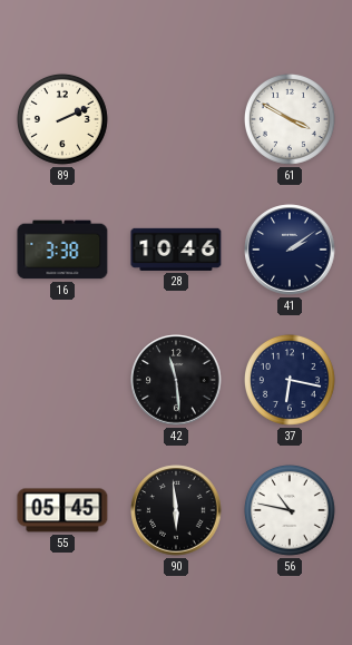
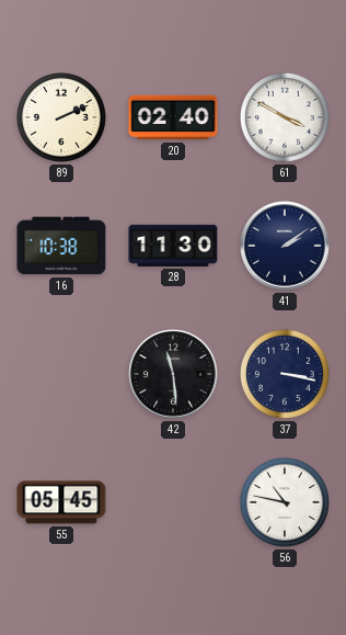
20: none -> 02:40 (173, 117)
16: 3:38 -> 10:38 (61, 246)
28: 10:46 -> 11:30 (173, 246)
37: 6:17 -> 3:17 (285, 374)
90: 5:59 -> none (176, 510)
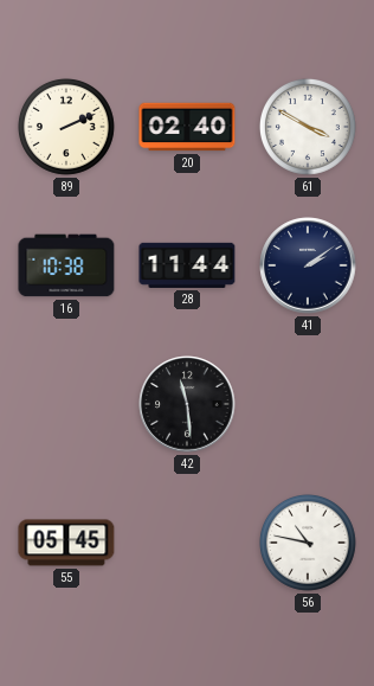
28: 11:30 -> 11:44 (187, 265)
37: 3:17 -> none (285, 374)
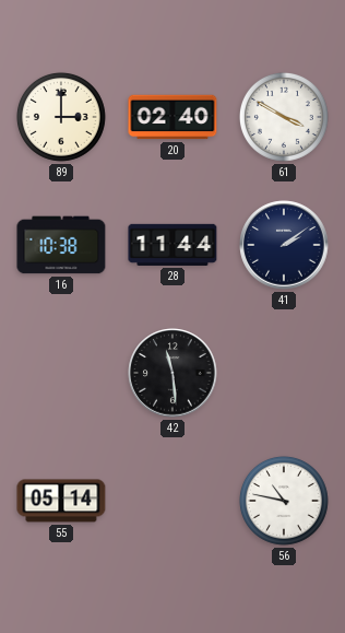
89: 2:11 -> 3:00 (61, 117)
55: 05:45 -> 05:14 (61, 501)
